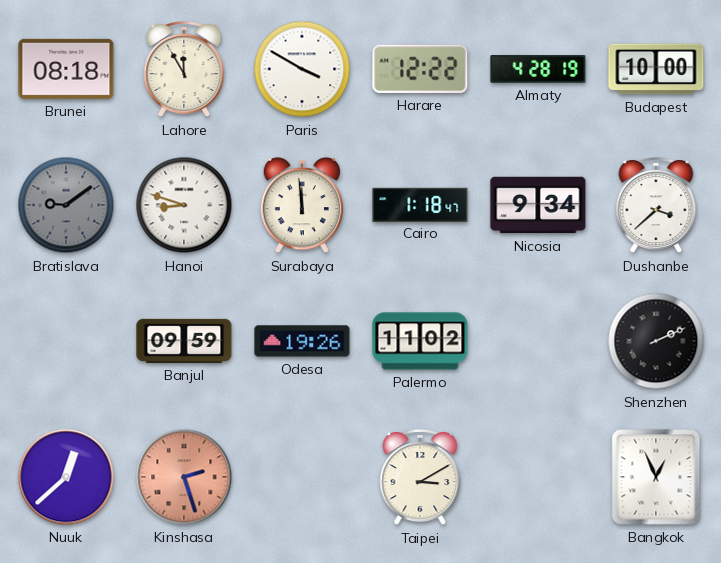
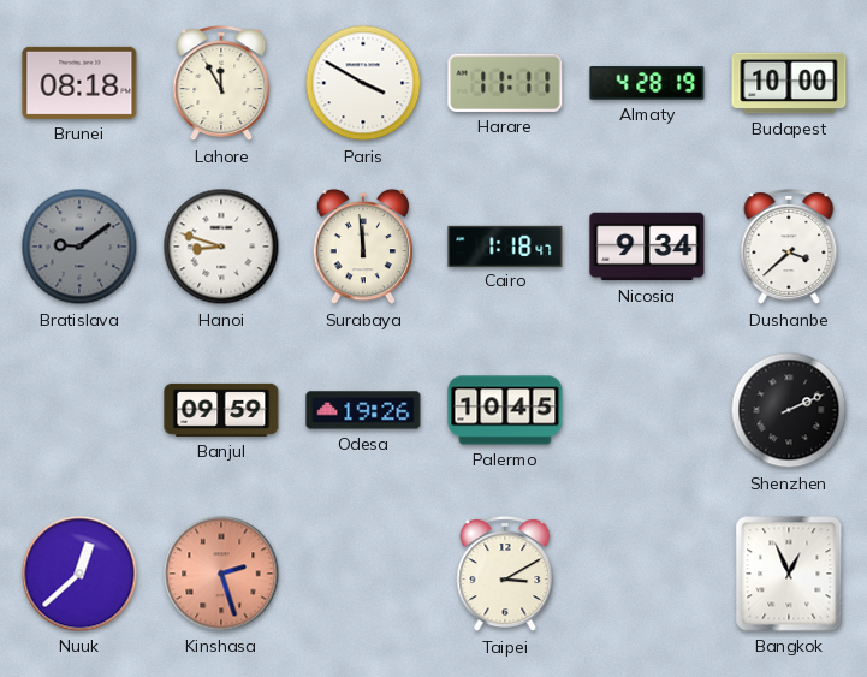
Harare: 12:22 -> 11:11 (505, 83)
Palermo: 11:02 -> 10:45 (505, 410)
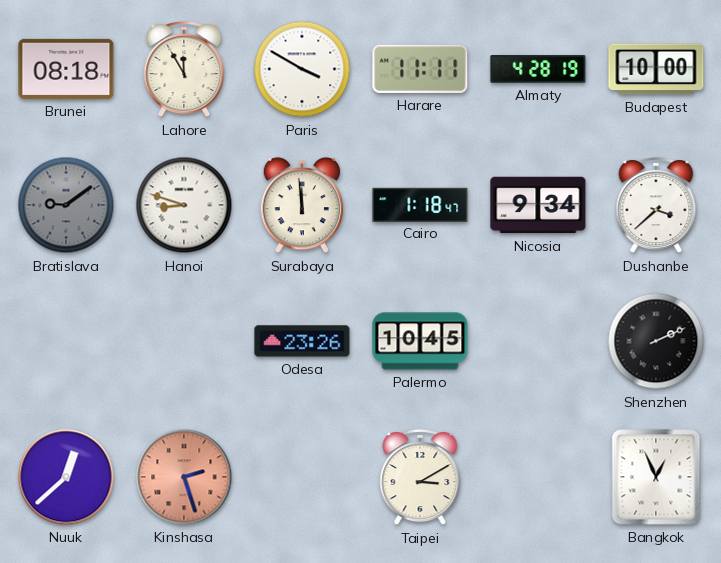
Banjul: 09:59 -> none (221, 410)
Odesa: 19:26 -> 23:26 (302, 341)
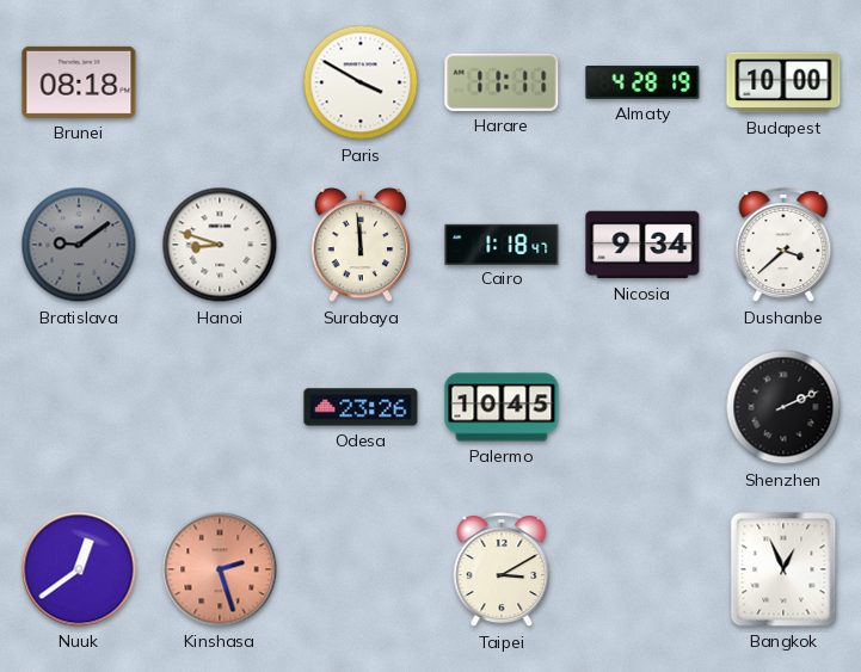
Lahore: 11:55 -> none (184, 70)
Nuuk: 12:38 -> 12:39 (79, 569)
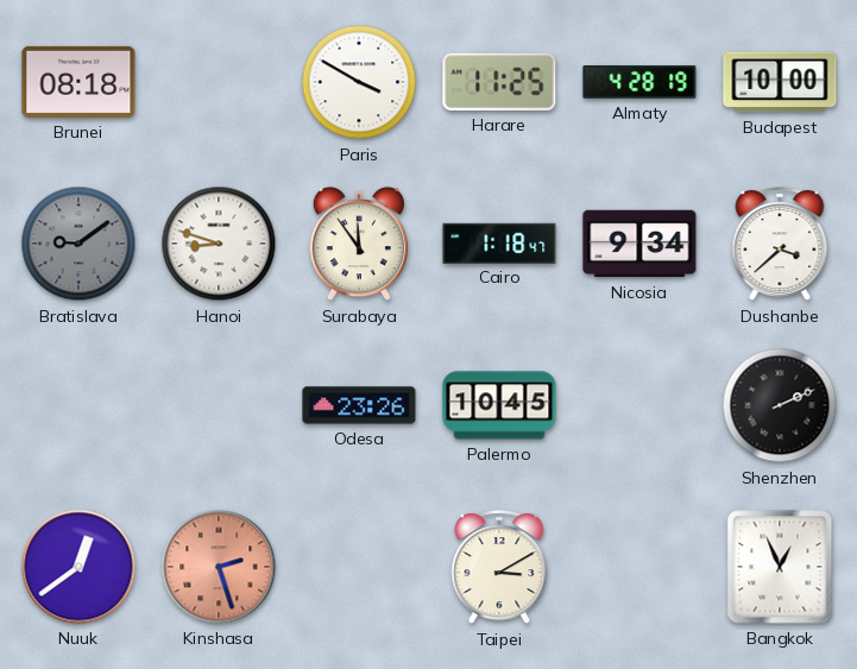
Harare: 11:11 -> 11:25 (499, 82)
Surabaya: 11:59 -> 11:54 (359, 244)
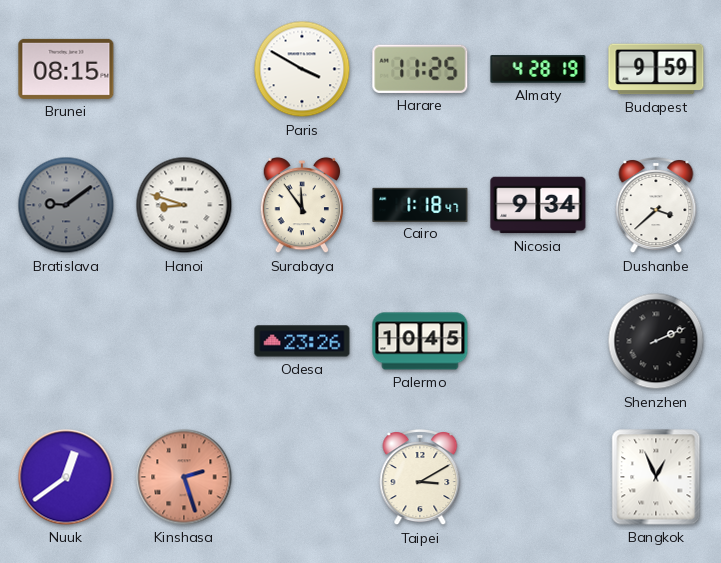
Brunei: 08:18 -> 08:15 (66, 69)
Budapest: 10:00 -> 9:59 (656, 69)
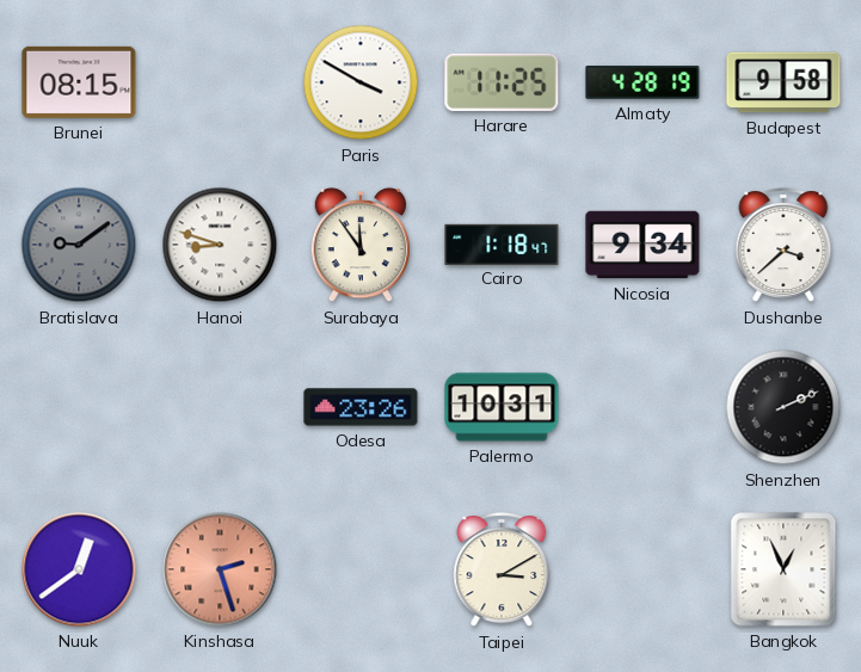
Budapest: 9:59 -> 9:58 (783, 82)
Palermo: 10:45 -> 10:31 (502, 407)
